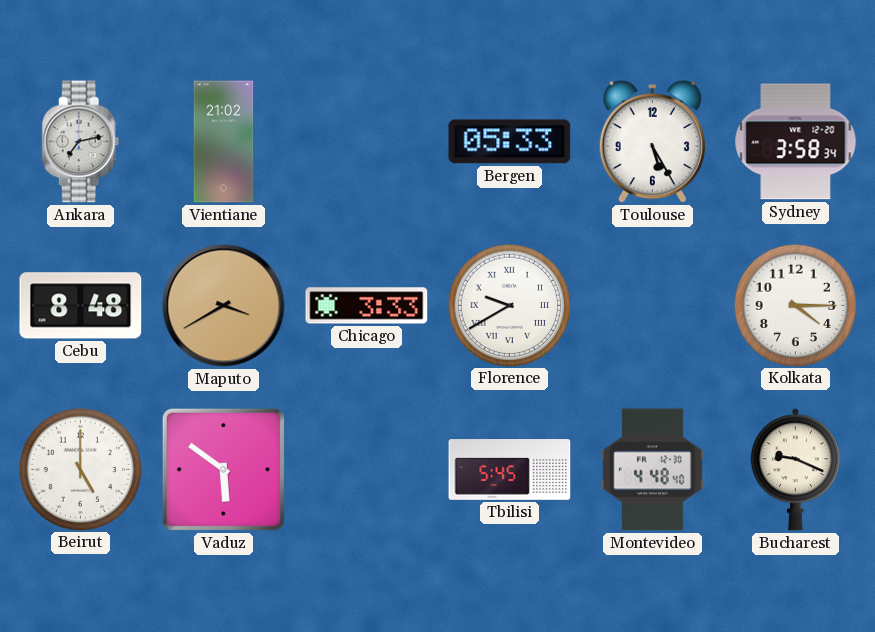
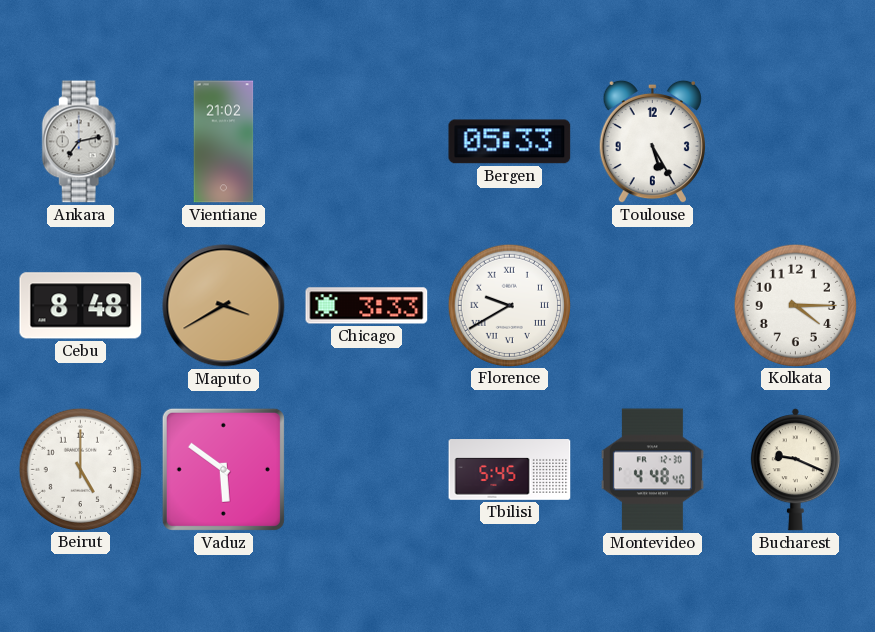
Sydney: 3:58 -> none (796, 142)
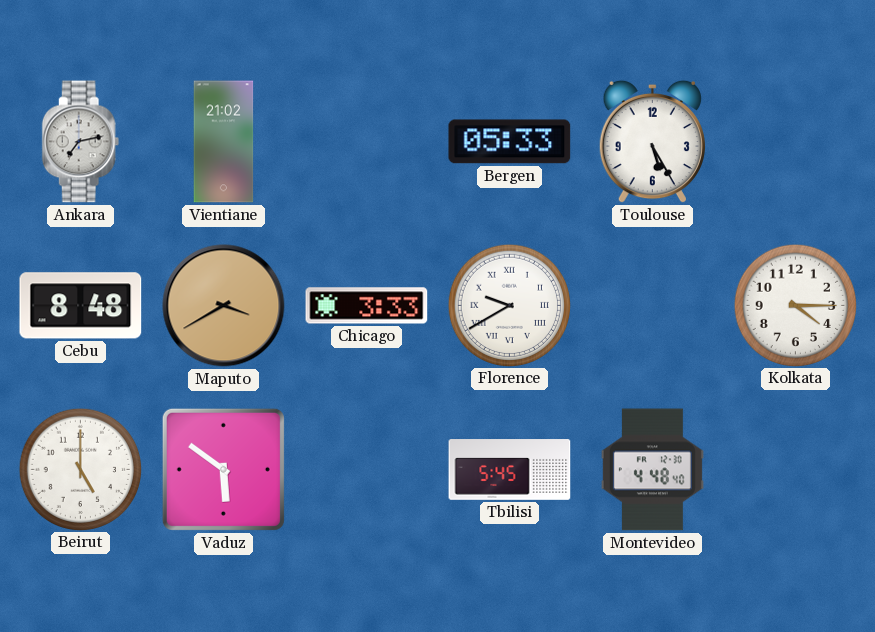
Bucharest: 9:19 -> none (795, 470)
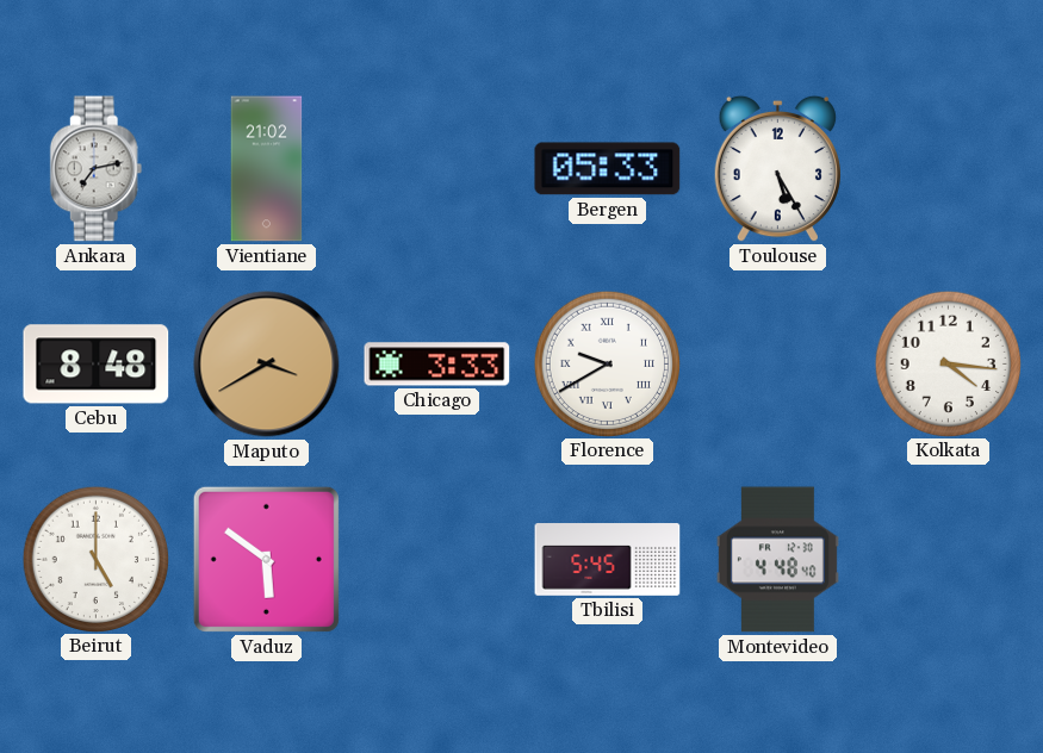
Kolkata: 4:15 -> 4:16 (948, 363)
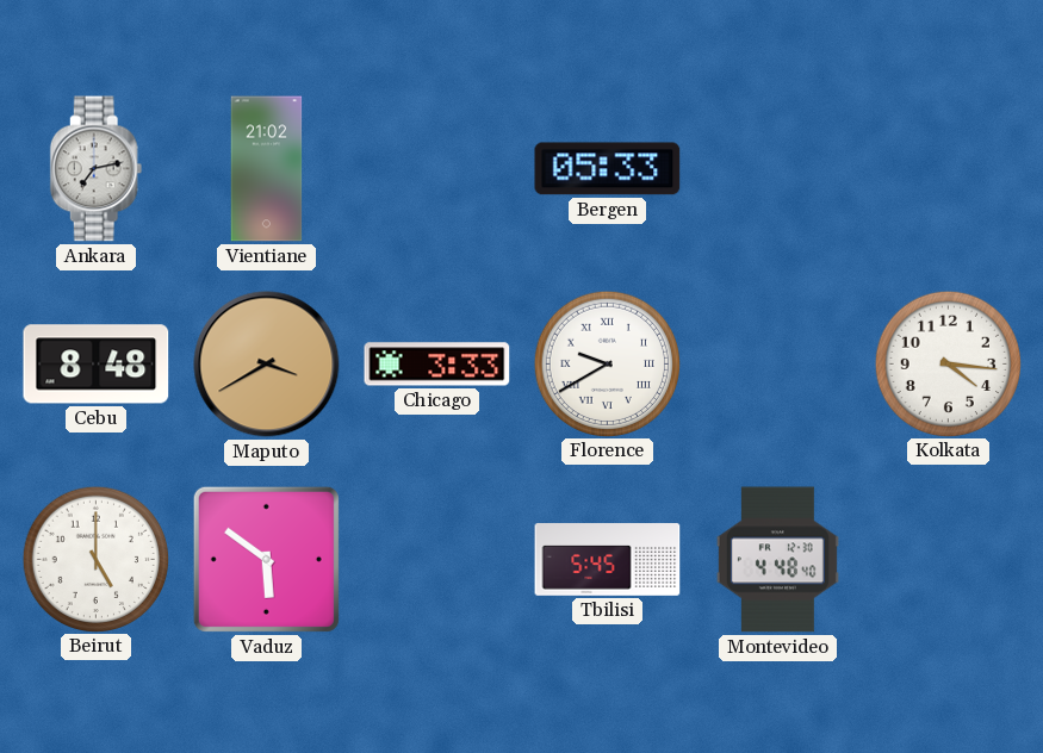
Toulouse: 5:25 -> none (777, 169)
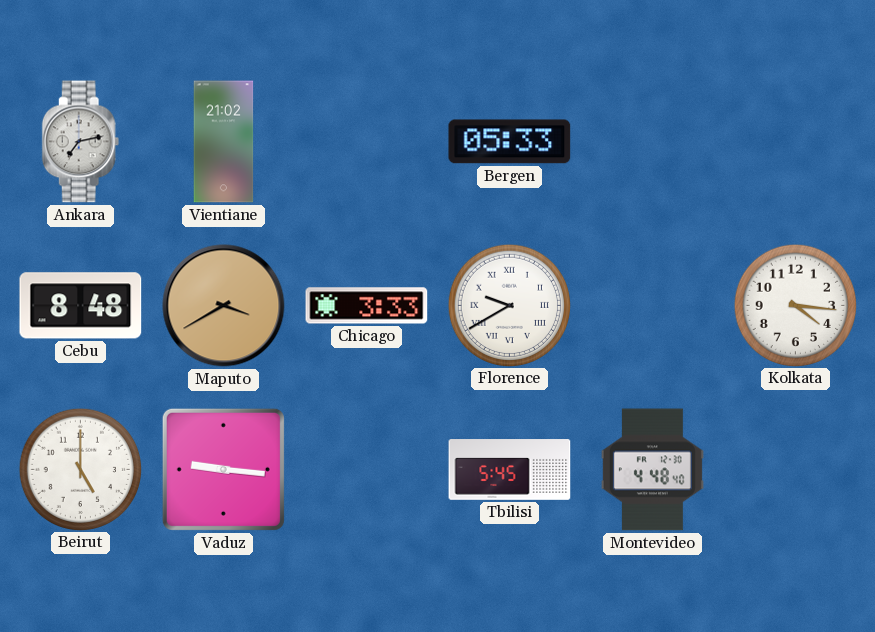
Vaduz: 5:51 -> 9:16 (223, 469)
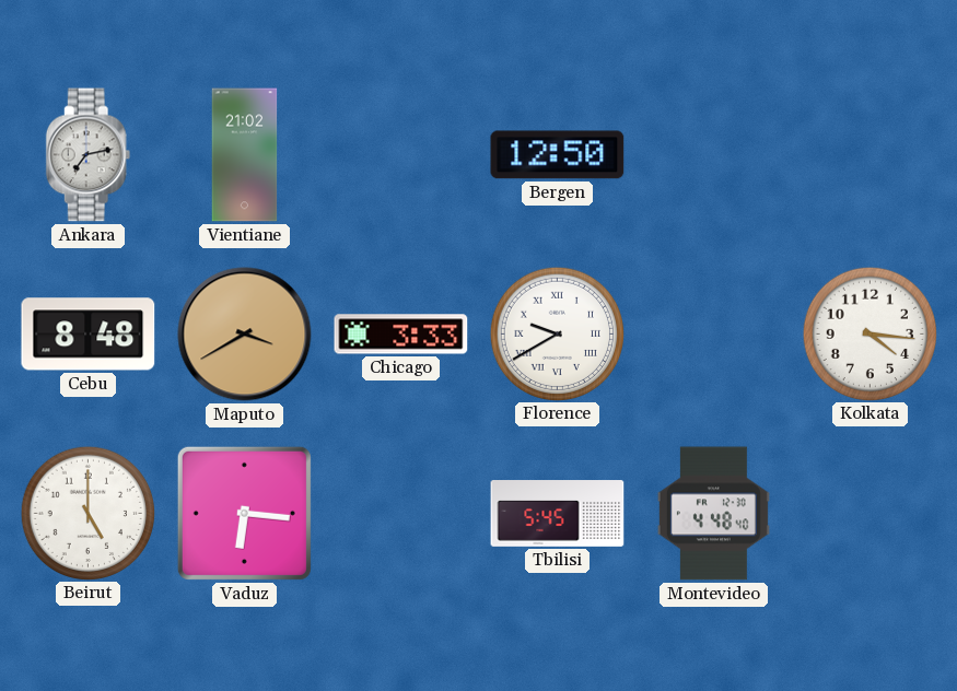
Bergen: 05:33 -> 12:50 (558, 155)
Vaduz: 9:16 -> 6:16 (244, 513)
